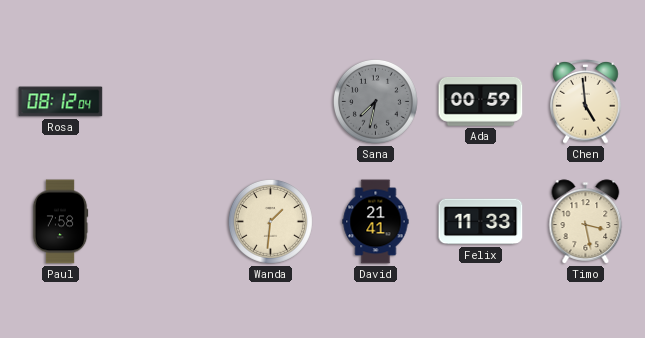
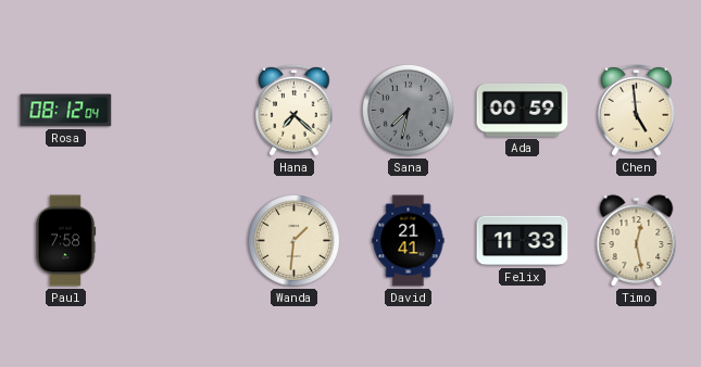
Hana: none -> 7:22 (295, 110)
Timo: 3:28 -> 12:28 (637, 241)
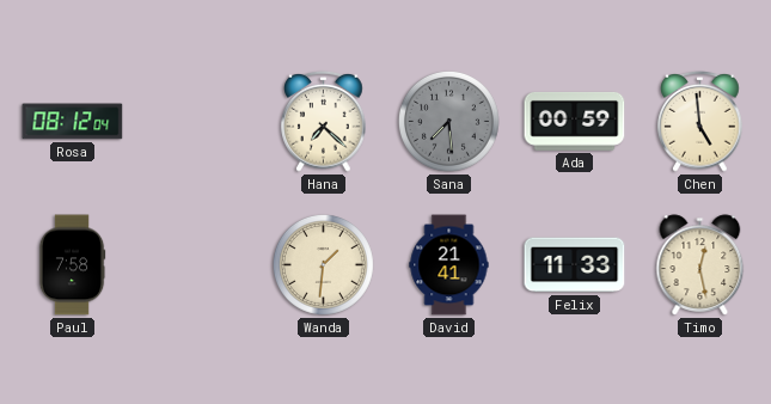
Sana: 7:32 -> 7:29 (448, 121)
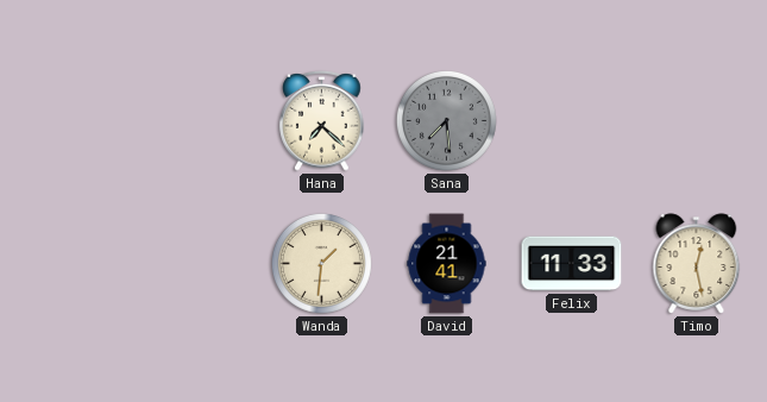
Rosa: 08:12 -> none (73, 122)
Ada: 00:59 -> none (575, 121)
Chen: 4:59 -> none (700, 121)
Paul: 7:58 -> none (72, 265)
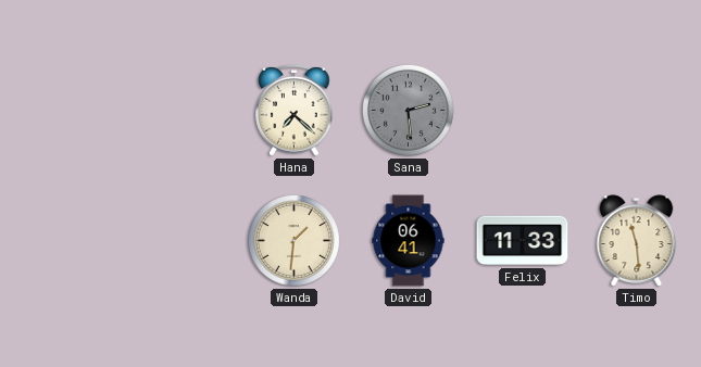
Sana: 7:29 -> 2:29 (408, 110)
David: 21:41 -> 06:41 (409, 241)
Timo: 12:28 -> 11:29 (637, 241)
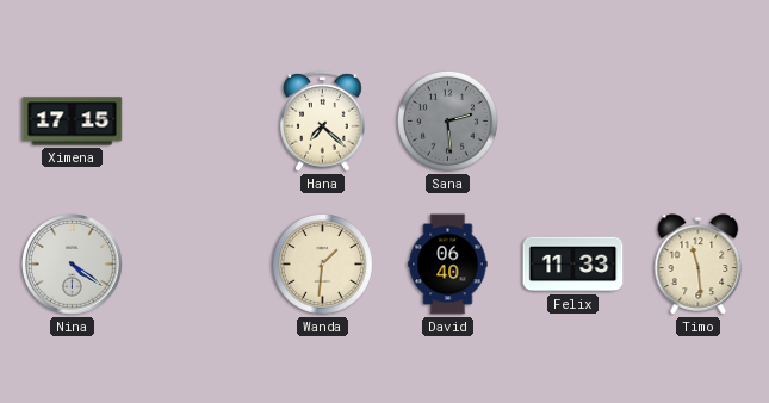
Ximena: none -> 17:15 (73, 122)
Nina: none -> 4:21 (73, 265)
David: 06:41 -> 06:40 (448, 265)
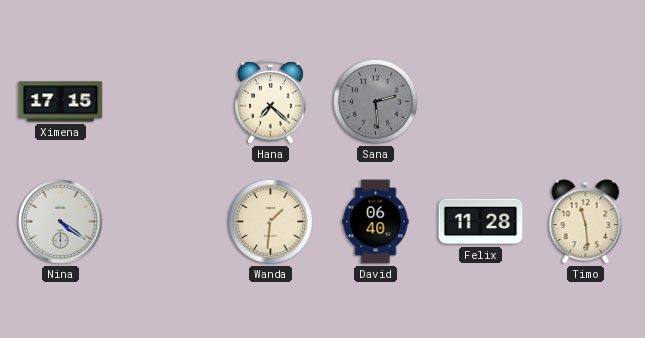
Felix: 11:33 -> 11:28 (481, 222)
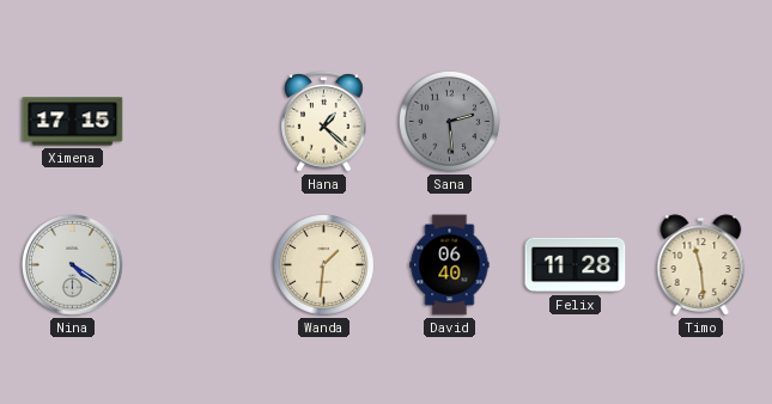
Hana: 7:22 -> 1:22 (324, 121)
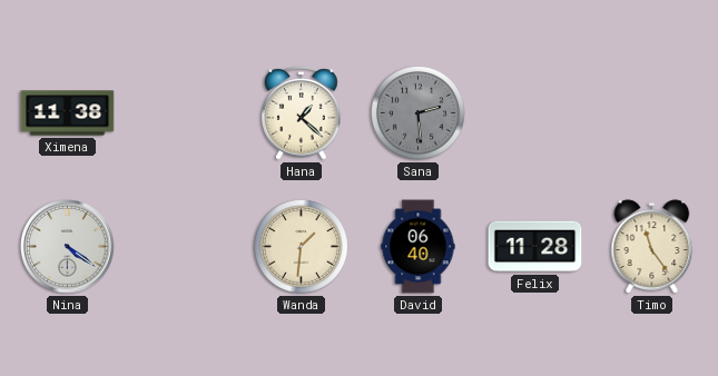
Ximena: 17:15 -> 11:38 (68, 113)
Timo: 11:29 -> 11:24 (652, 247)
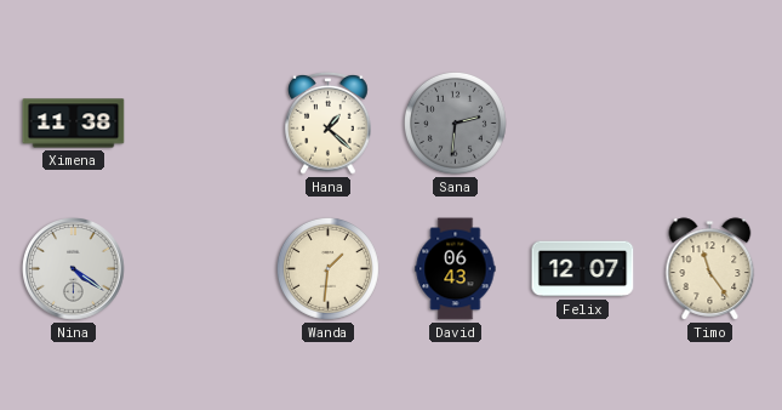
Sana: 2:29 -> 2:31 (455, 123)
David: 06:40 -> 06:43 (456, 269)
Felix: 11:28 -> 12:07 (583, 269)
